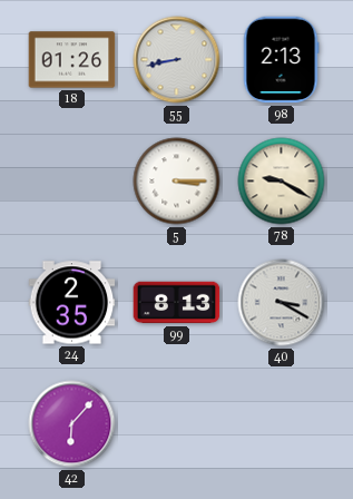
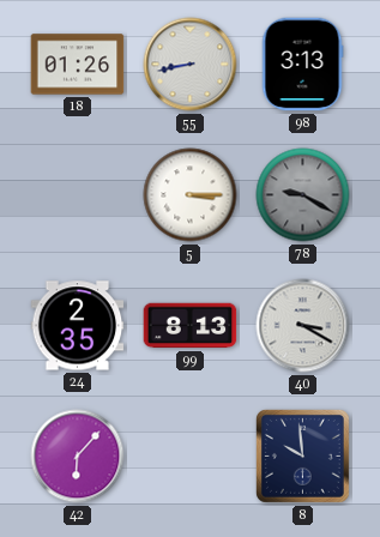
98: 2:13 -> 3:13 (302, 65)
78 dial: cream -> grey (303, 195)
8: none -> 9:59 (302, 455)
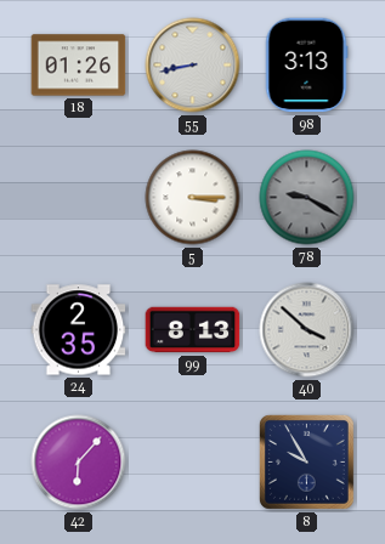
40: 3:20 -> 3:52 (307, 330)
8: 9:59 -> 9:55 (306, 461)
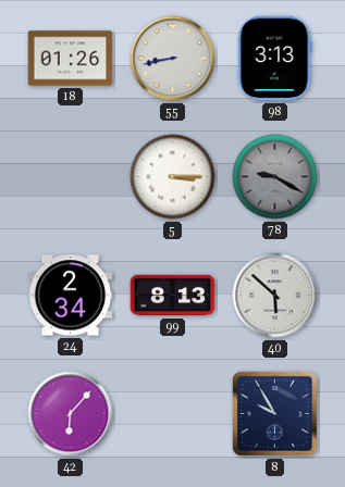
24: 2:35 -> 2:34 (71, 296)
40: 3:52 -> 5:52 (275, 296)
